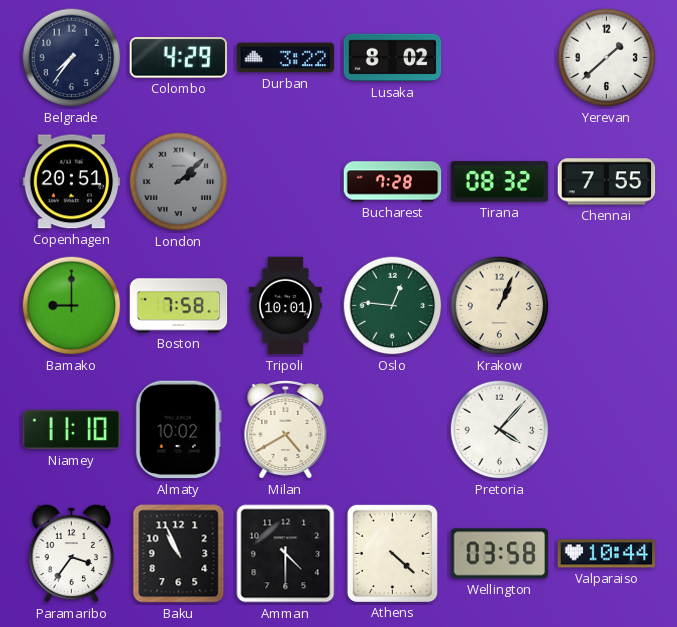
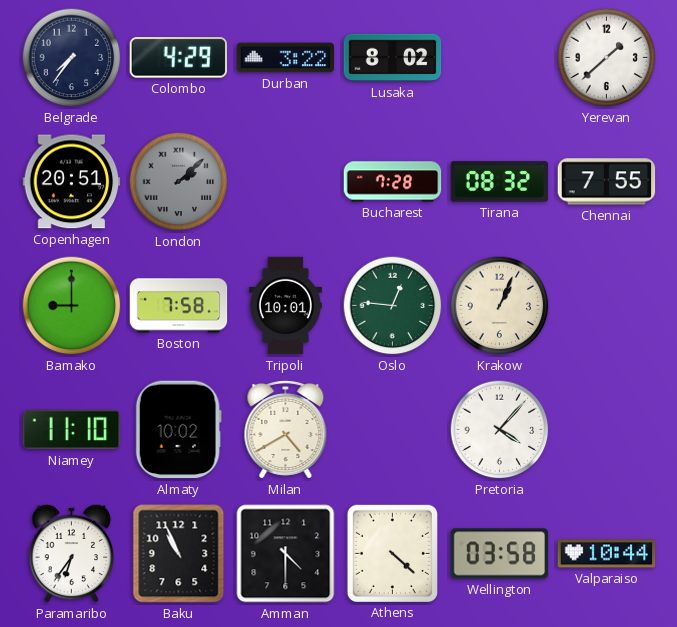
Paramaribo: 3:36 -> 6:36 (72, 553)
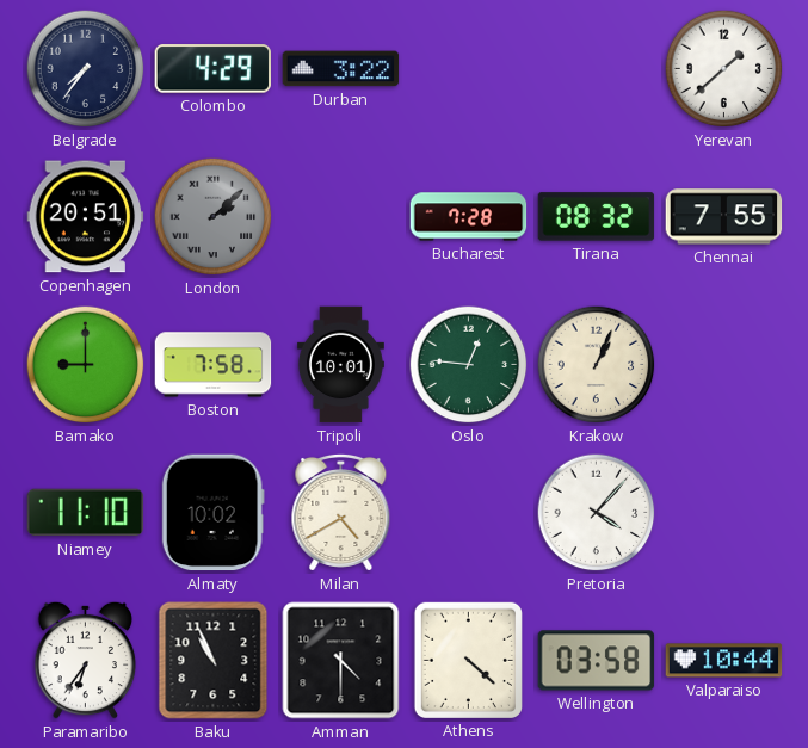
Lusaka: 8:02 -> none (393, 58)
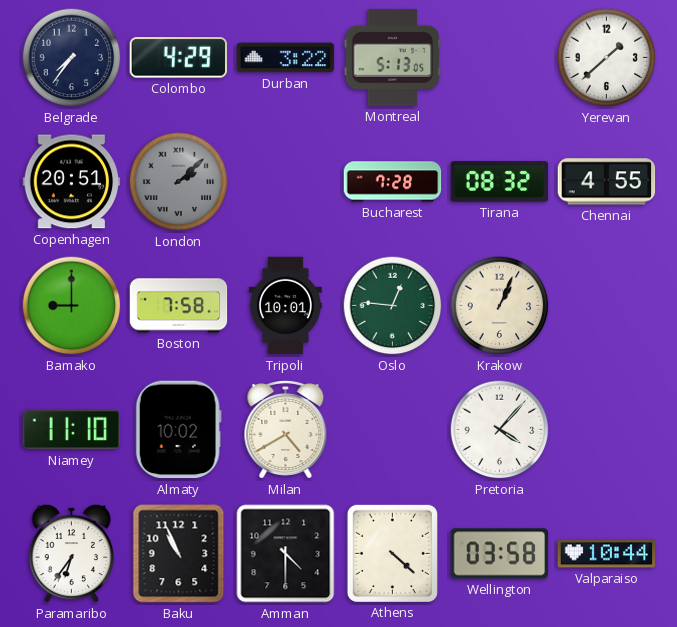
Montreal: none -> 5:13 (393, 57)
Chennai: 7:55 -> 4:55 (607, 182)
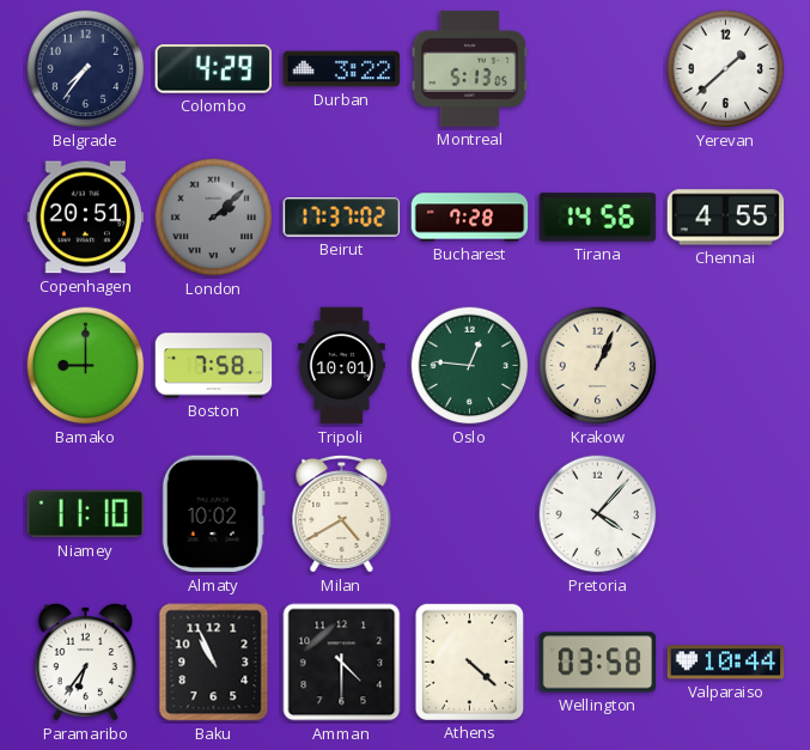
Beirut: none -> 17:37 (342, 218)
Tirana: 08:32 -> 14:56 (598, 218)
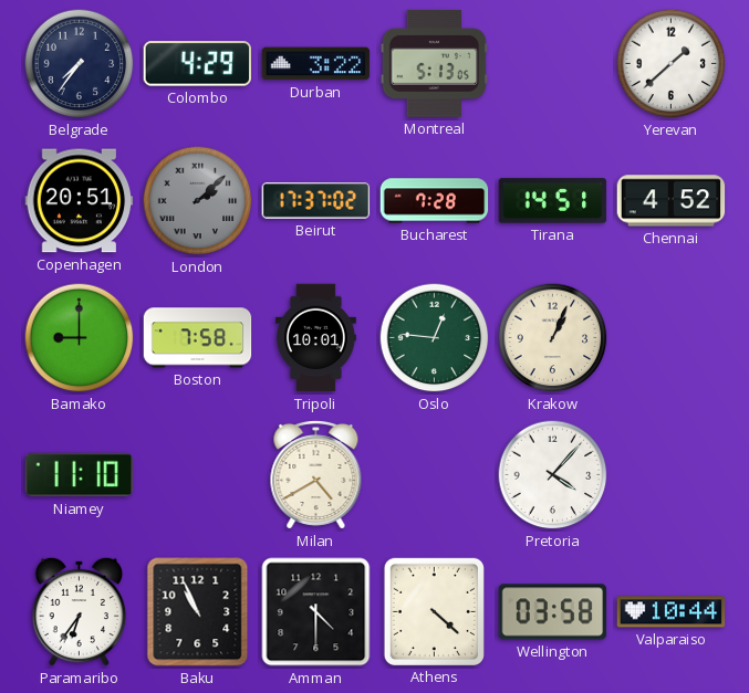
Tirana: 14:56 -> 14:51 (553, 201)
Chennai: 4:55 -> 4:52 (672, 201)
Almaty: 10:02 -> none (213, 514)
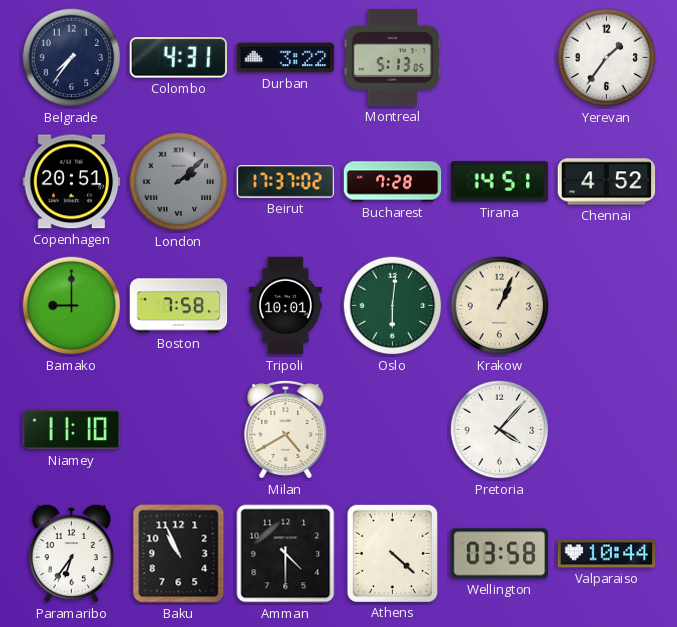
Colombo: 4:29 -> 4:31 (178, 58)
Yerevan: 1:38 -> 1:36 (607, 58)
Oslo: 12:46 -> 6:01 (393, 306)
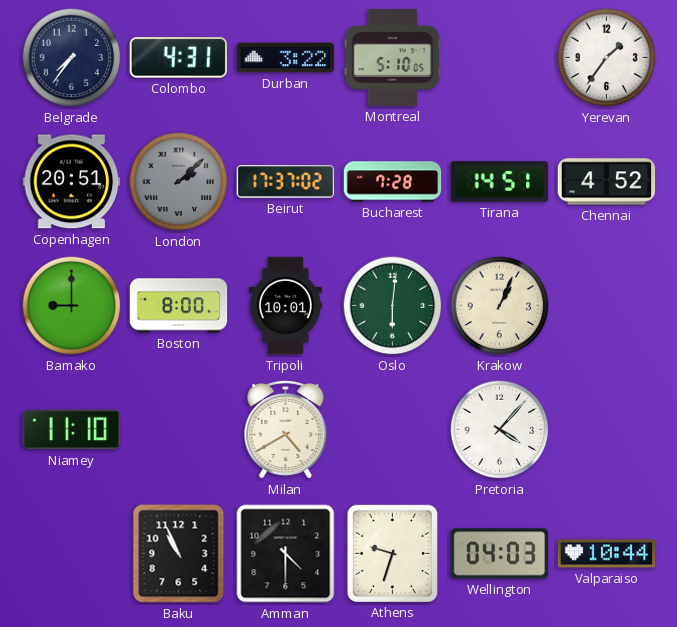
Montreal: 5:13 -> 5:10 (393, 57)
Boston: 7:58 -> 8:00 (179, 306)
Paramaribo: 6:36 -> none (72, 553)
Athens: 4:22 -> 9:33 (392, 553)
Wellington: 03:58 -> 04:03 (500, 554)
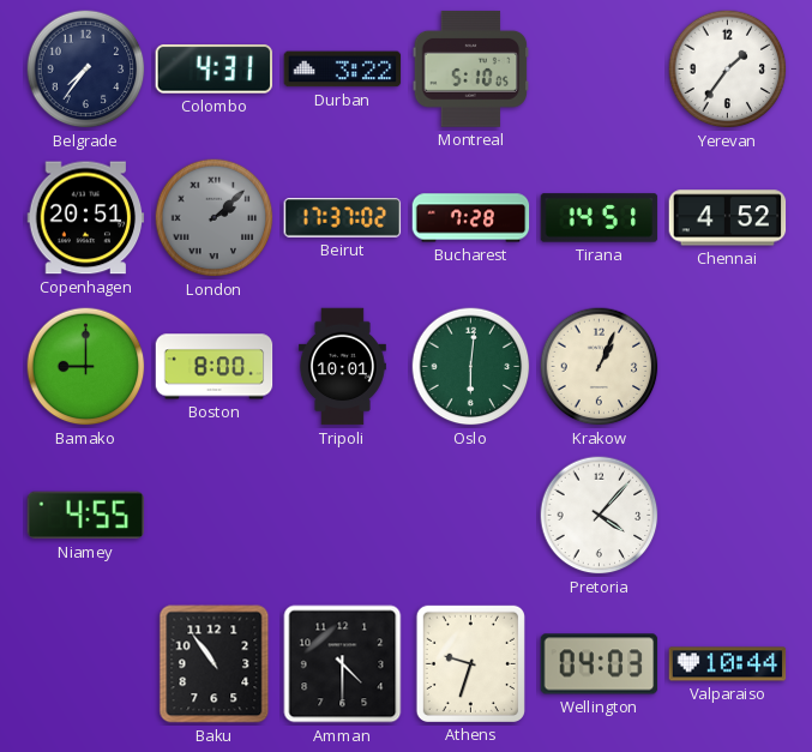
Niamey: 11:10 -> 4:55 (86, 516)
Milan: 4:40 -> none (286, 429)
Baku: 10:56 -> 10:54 (215, 664)
